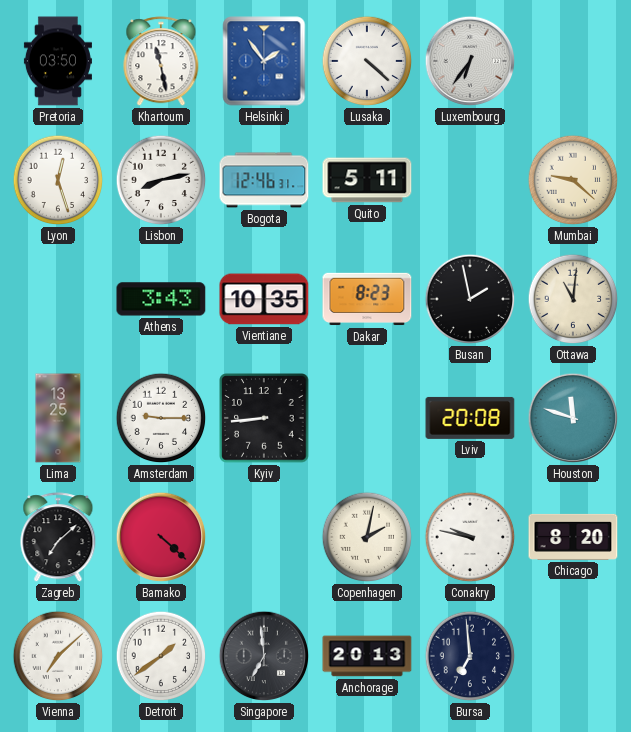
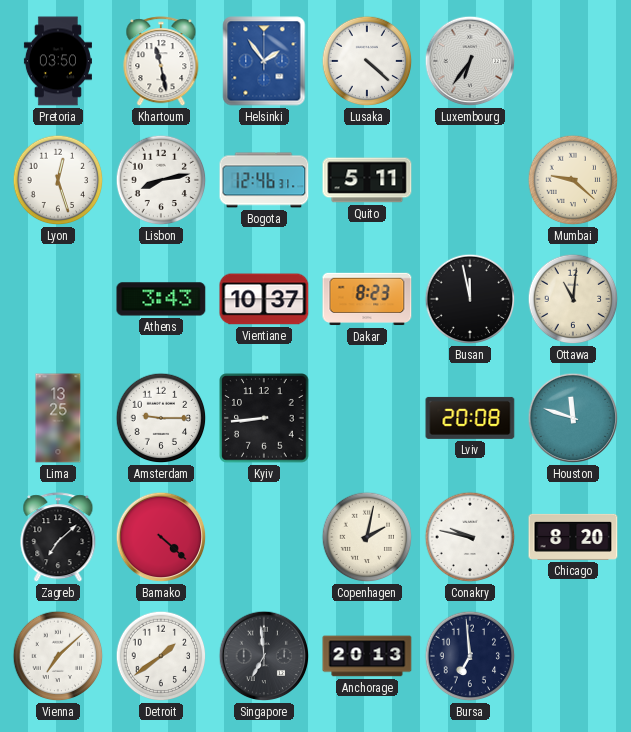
Vientiane: 10:35 -> 10:37 (264, 299)
Busan: 1:58 -> 11:58 (470, 299)
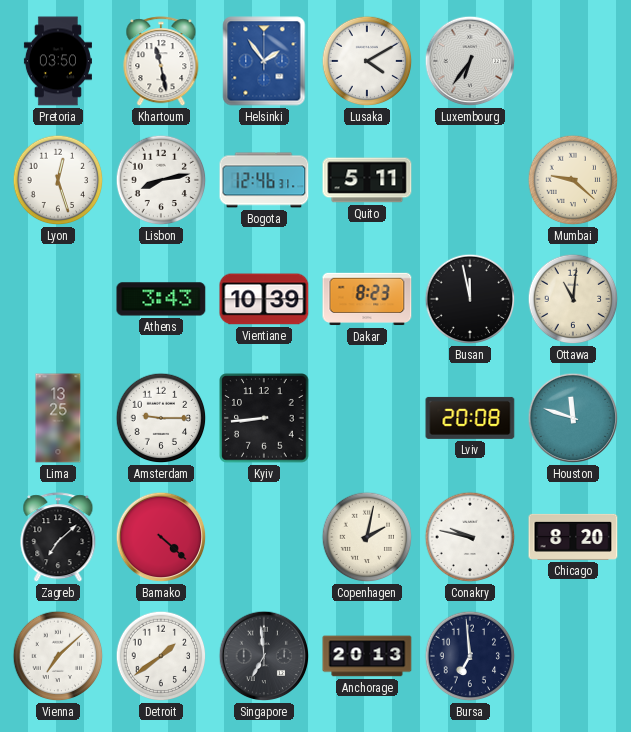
Lusaka: 4:22 -> 4:10 (367, 61)
Vientiane: 10:37 -> 10:39 (264, 299)
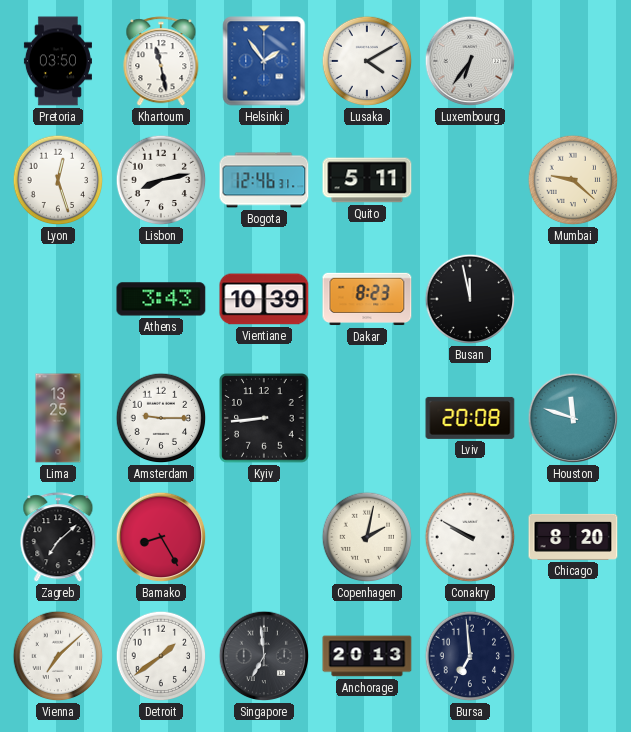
Ottawa: 11:01 -> none (573, 299)
Bamako: 4:22 -> 8:25 (161, 537)
Conakry: 9:47 -> 9:50 (470, 537)
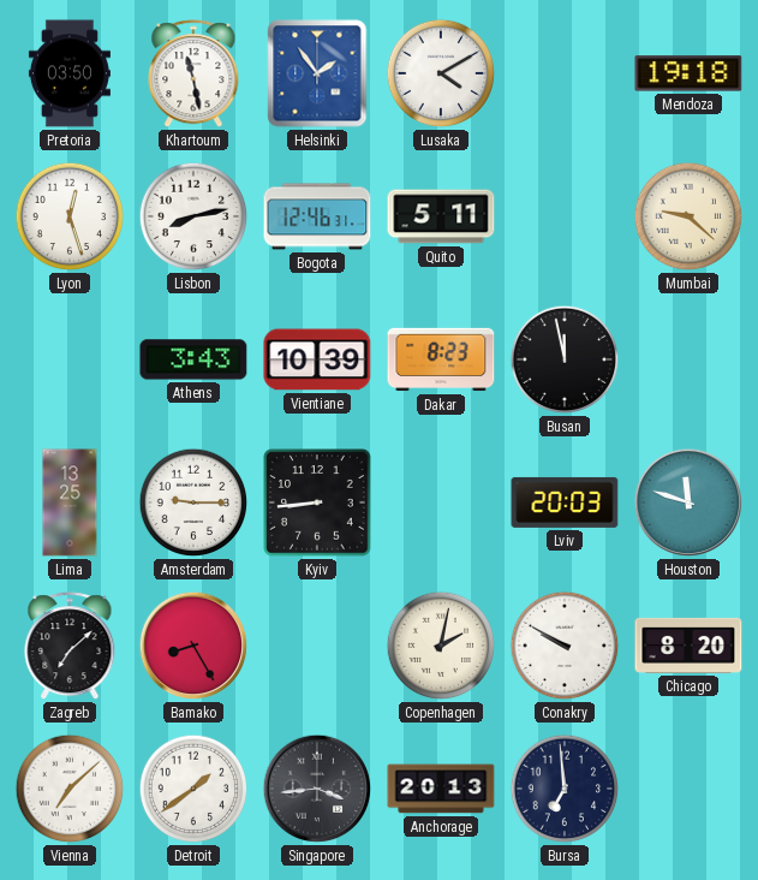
Luxembourg: 6:36 -> none (470, 61)
Mendoza: none -> 19:18 (688, 73)
Lviv: 20:08 -> 20:03 (565, 503)
Singapore: 6:59 -> 3:44 (317, 789)
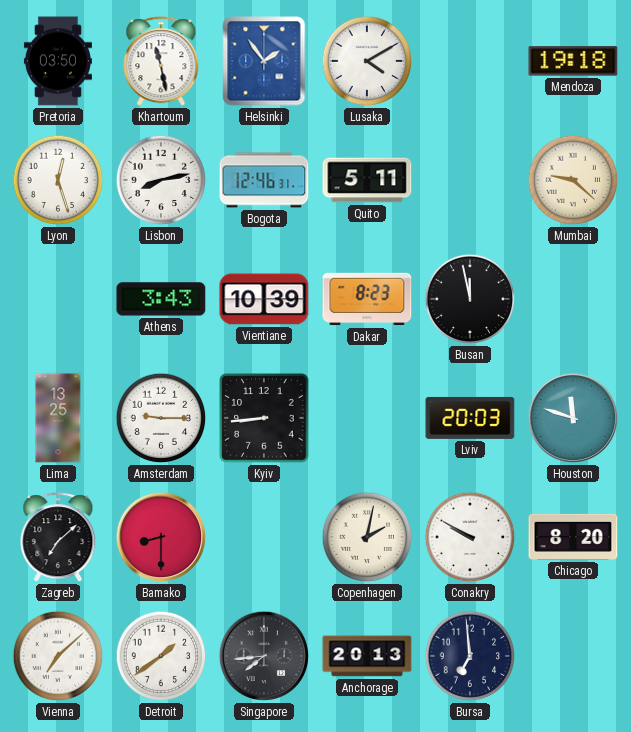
Bamako: 8:25 -> 8:30 (161, 537)
Singapore: 3:44 -> 7:44 (264, 656)
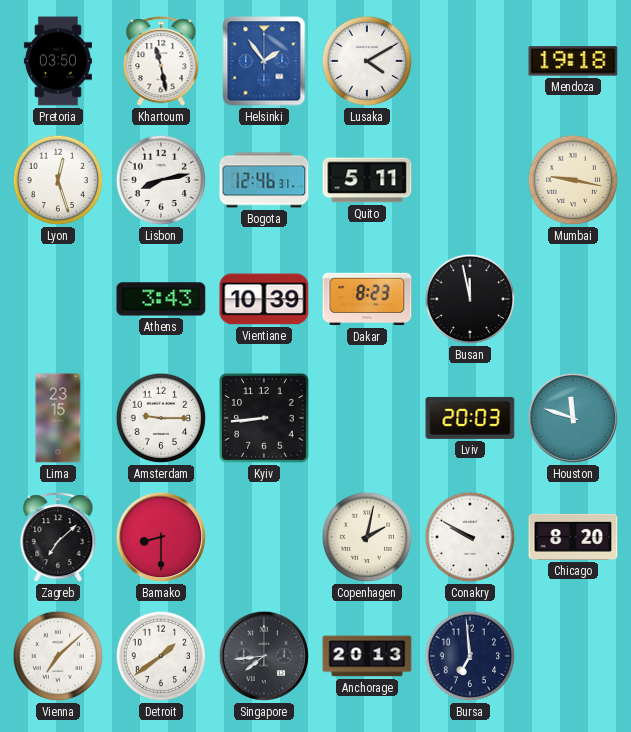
Mumbai: 9:22 -> 9:17 (573, 180)
Lima: 13:25 -> 23:15 (58, 418)
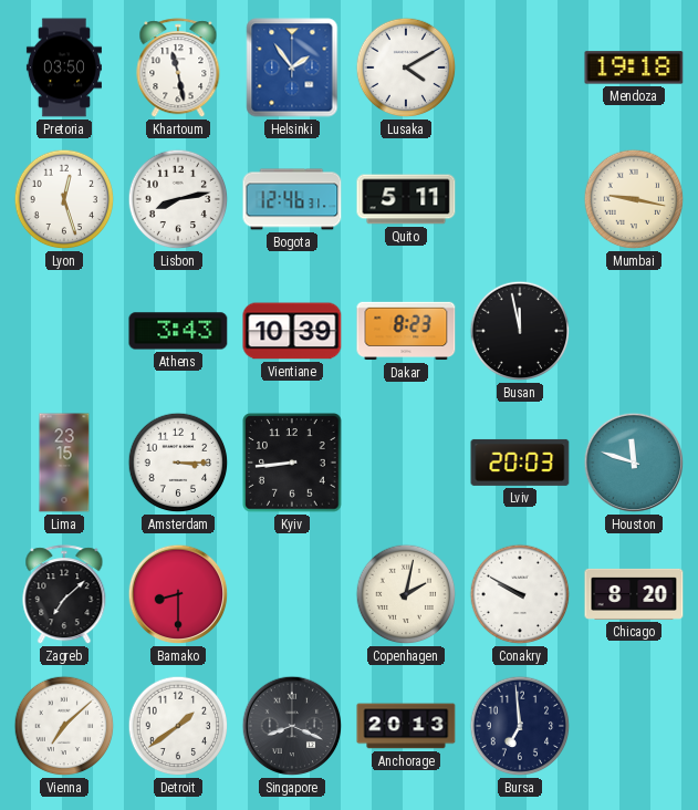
Amsterdam: 9:15 -> 3:15 (178, 463)
Singapore: 7:44 -> 8:19 (292, 726)
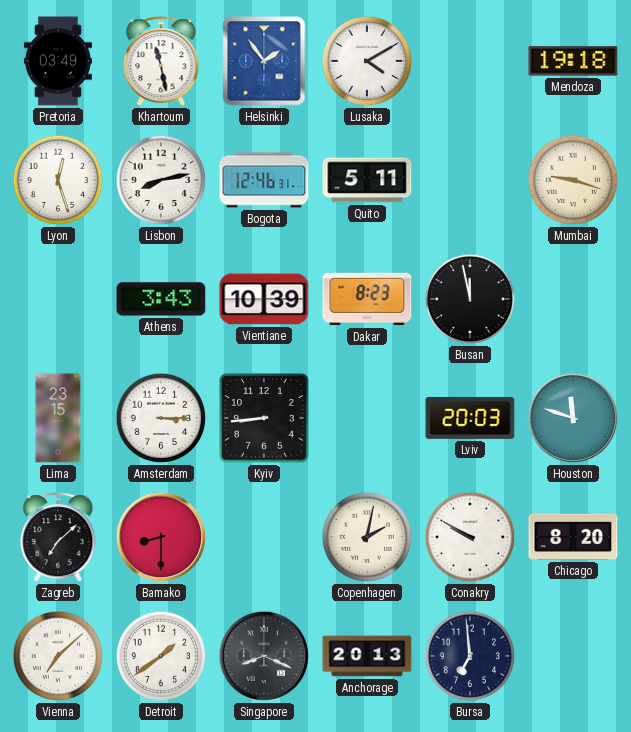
Pretoria: 03:50 -> 03:49 (58, 61)
Mumbai: 9:17 -> 9:18 (573, 180)
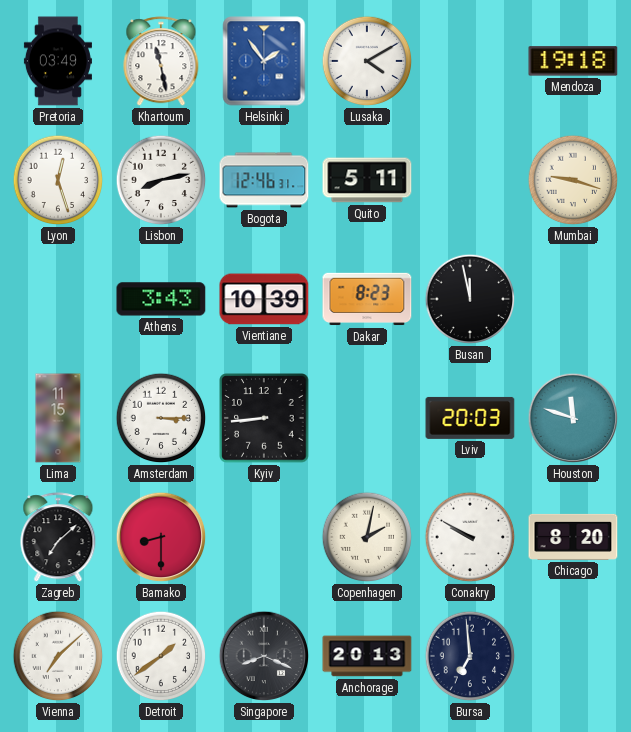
Lima: 23:15 -> 11:15 (58, 418)
